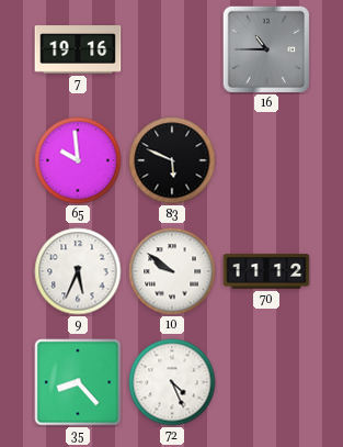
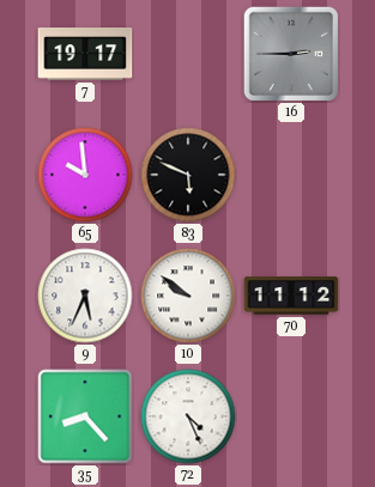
7: 19:16 -> 19:17 (85, 55)
16: 10:45 -> 2:45 (291, 54)
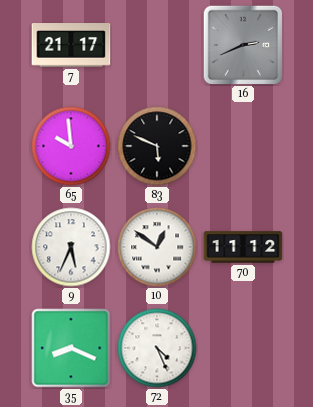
7: 19:17 -> 21:17 (71, 46)
16: 2:45 -> 2:41 (243, 45)
10: 9:51 -> 12:51 (157, 247)
35: 8:23 -> 8:19 (71, 348)
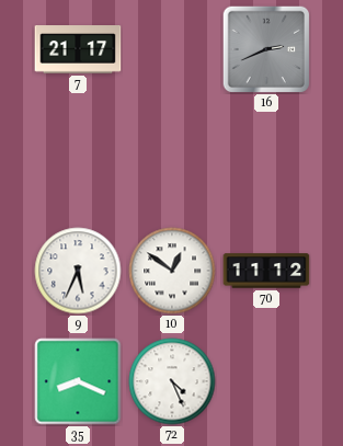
65: 9:59 -> none (71, 146)
83: 5:49 -> none (157, 146)
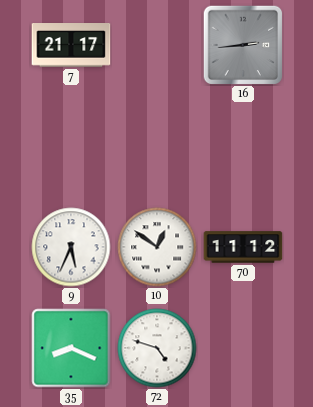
16: 2:41 -> 2:44 (243, 45)
72: 4:26 -> 4:48 (157, 348)
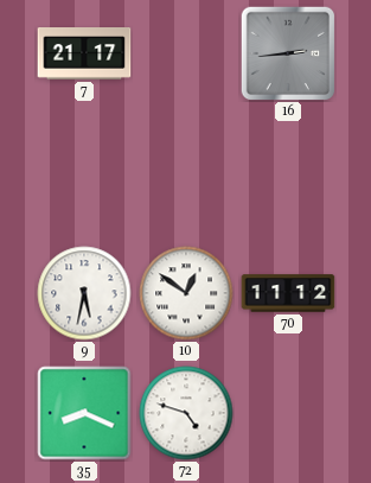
9: 5:34 -> 5:32 (84, 293)
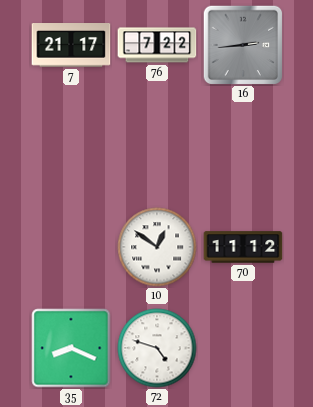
76: none -> 7:22 (157, 45)
9: 5:32 -> none (84, 293)
